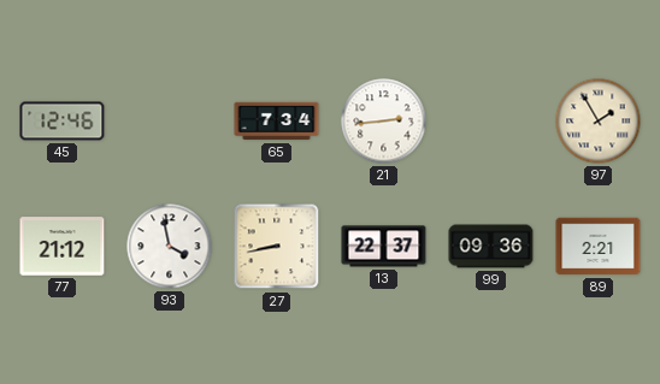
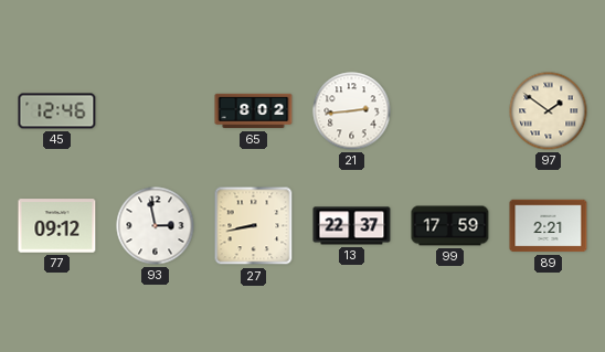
65: 7:34 -> 8:02 (254, 111)
97: 1:55 -> 1:51 (549, 111)
77: 21:12 -> 09:12 (57, 226)
93: 3:58 -> 2:58 (156, 226)
99: 09:36 -> 17:59 (450, 226)
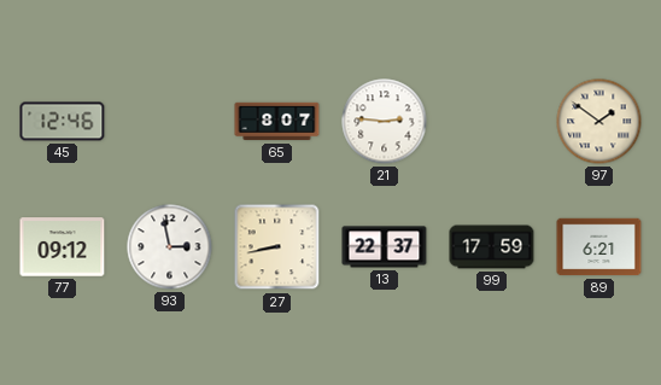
65: 8:02 -> 8:07 (277, 122)
21: 2:44 -> 2:46 (385, 122)
89: 2:21 -> 6:21 (599, 247)
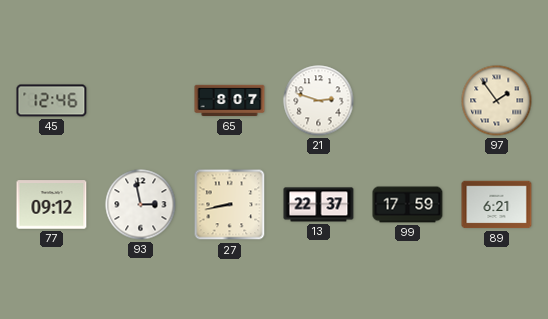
21: 2:46 -> 2:48 (319, 101)
97: 1:51 -> 1:54 (497, 101)
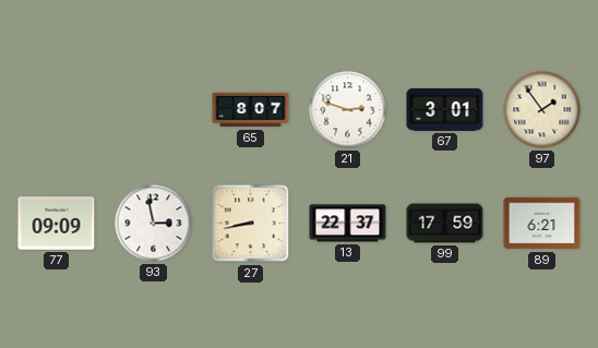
45: 12:46 -> none (52, 101)
67: none -> 3:01 (445, 109)
77: 09:12 -> 09:09 (57, 224)
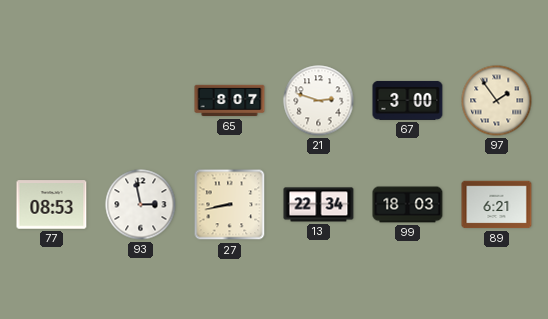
67: 3:01 -> 3:00 (408, 100)
77: 09:09 -> 08:53 (52, 205)
13: 22:37 -> 22:34 (319, 205)
99: 17:59 -> 18:03 (408, 205)
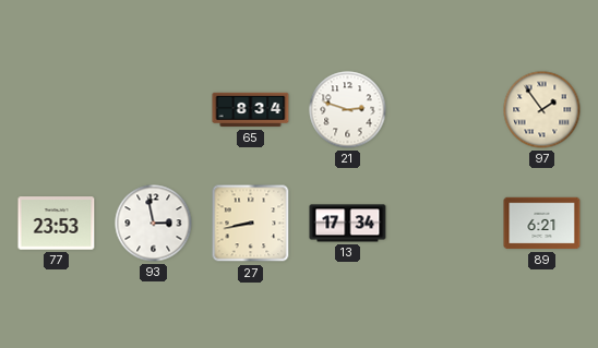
65: 8:07 -> 8:34 (251, 110)
67: 3:00 -> none (408, 100)
77: 08:53 -> 23:53 (57, 224)
13: 22:34 -> 17:34 (348, 224)
99: 18:03 -> none (408, 205)
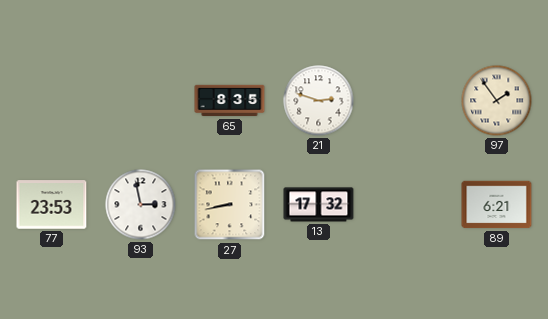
65: 8:34 -> 8:35 (230, 101)
13: 17:34 -> 17:32 (319, 205)
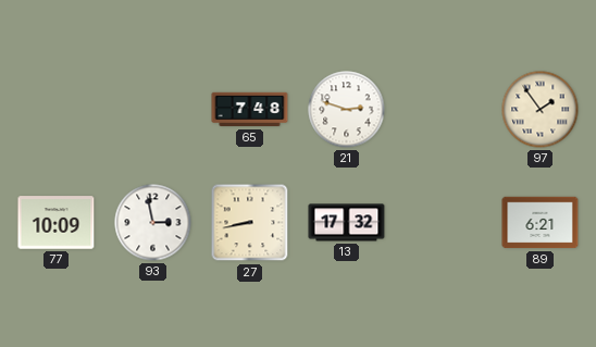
65: 8:35 -> 7:48 (250, 110)
77: 23:53 -> 10:09 (57, 223)
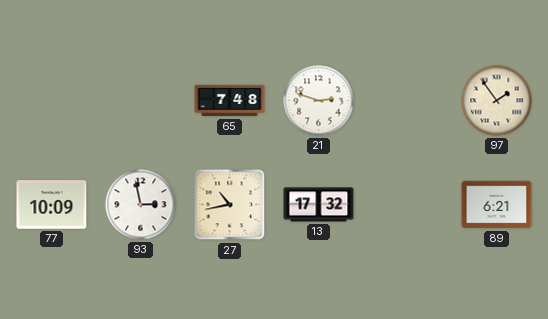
27: 8:43 -> 10:43 (230, 205)
